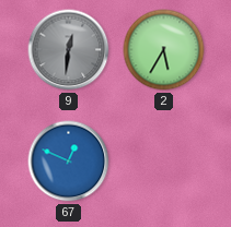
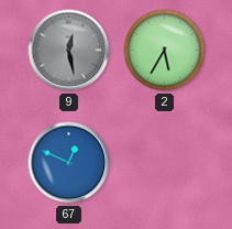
9: 12:31 -> 12:28 (69, 51)
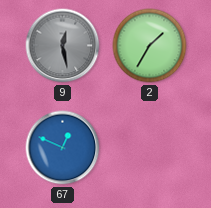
2: 5:35 -> 1:35 (150, 46)
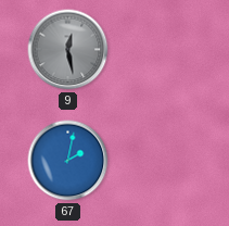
2: 1:35 -> none (150, 46)
67: 12:49 -> 2:02 (68, 161)
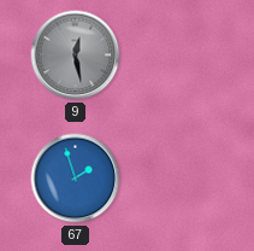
67: 2:02 -> 1:57 (76, 179)
